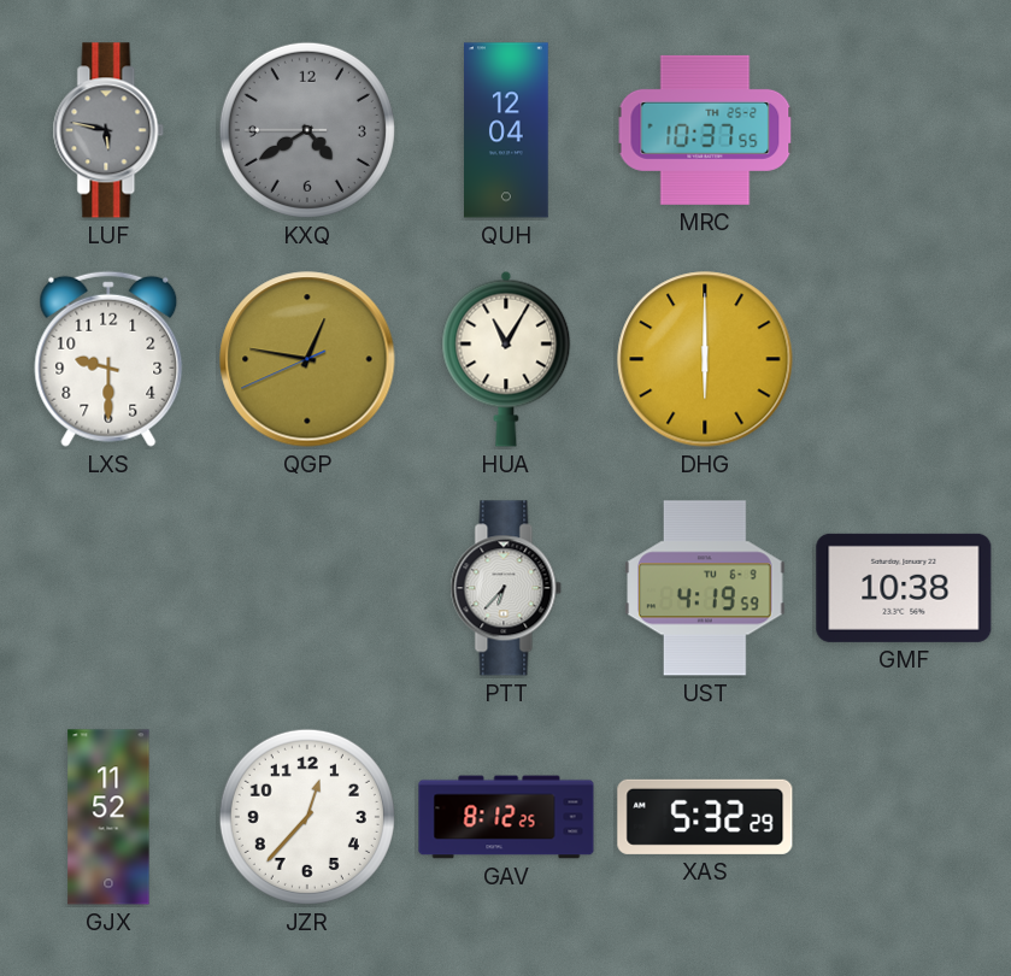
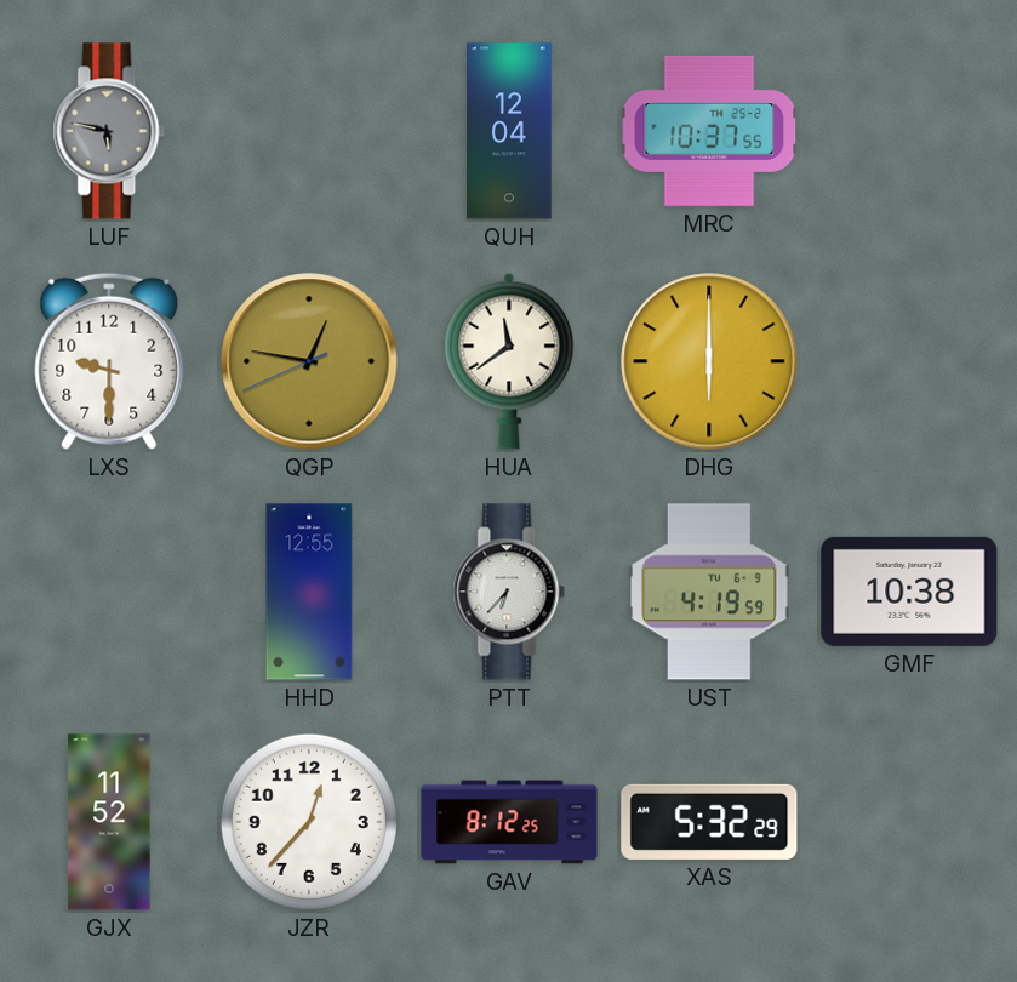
KXQ: 4:39 -> none (307, 130)
HUA: 11:05 -> 11:39 (509, 361)
HHD: none -> 12:55 (309, 592)
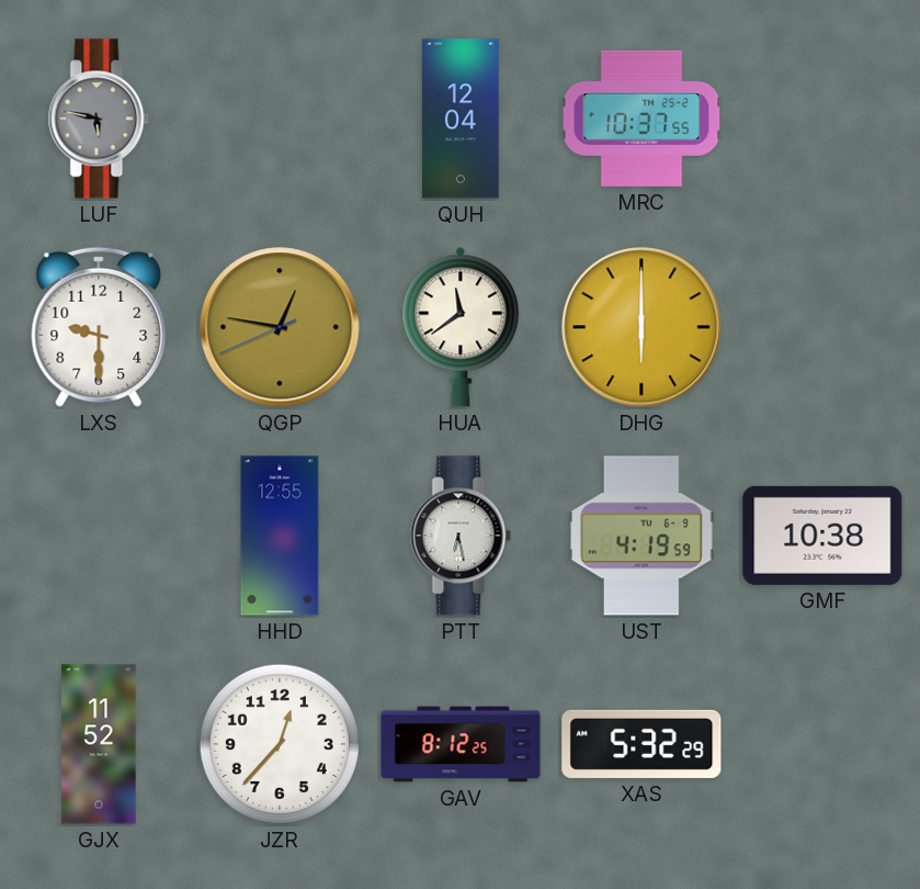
PTT: 6:37 -> 6:28 (461, 536)
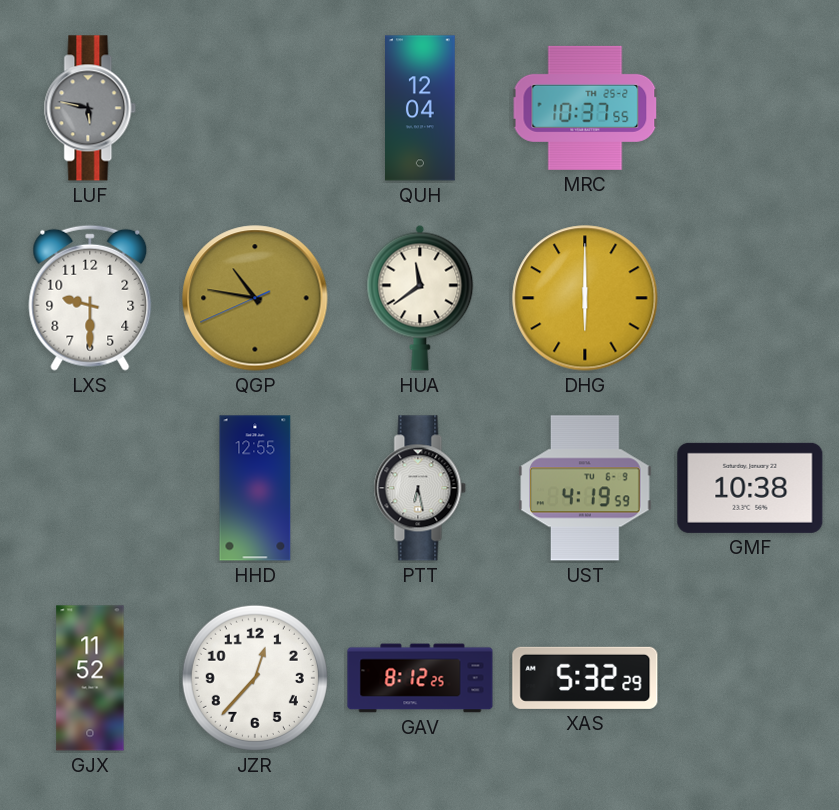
QGP: 12:46 -> 10:46 (255, 298)
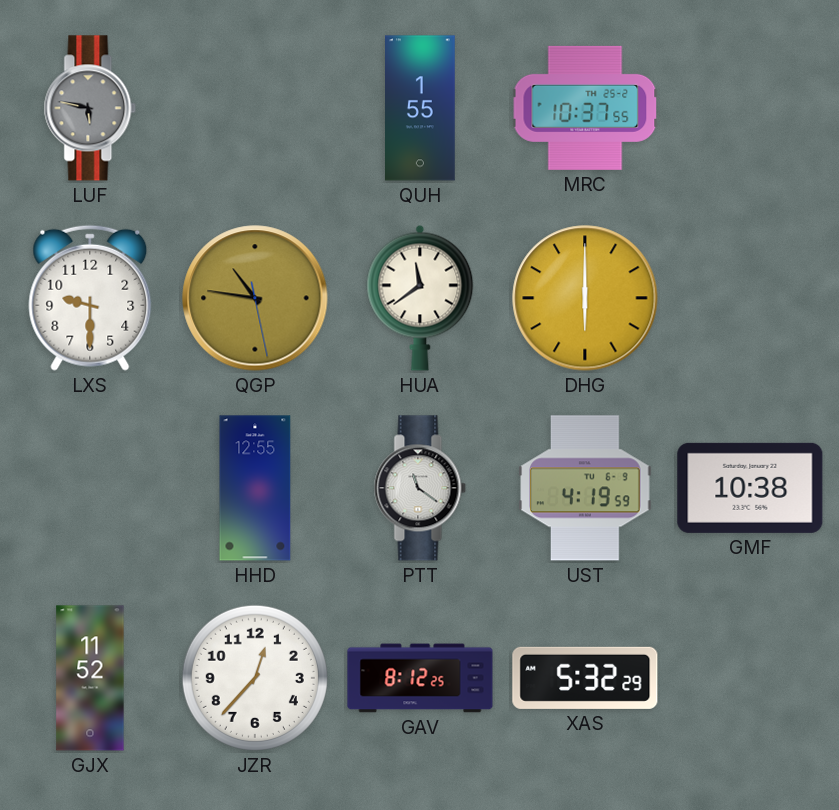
QUH: 12:04 -> 1:55 (421, 108)
QGP: 10:46:41 -> 10:46:28 (255, 298)
PTT: 6:28 -> 11:21 (420, 488)
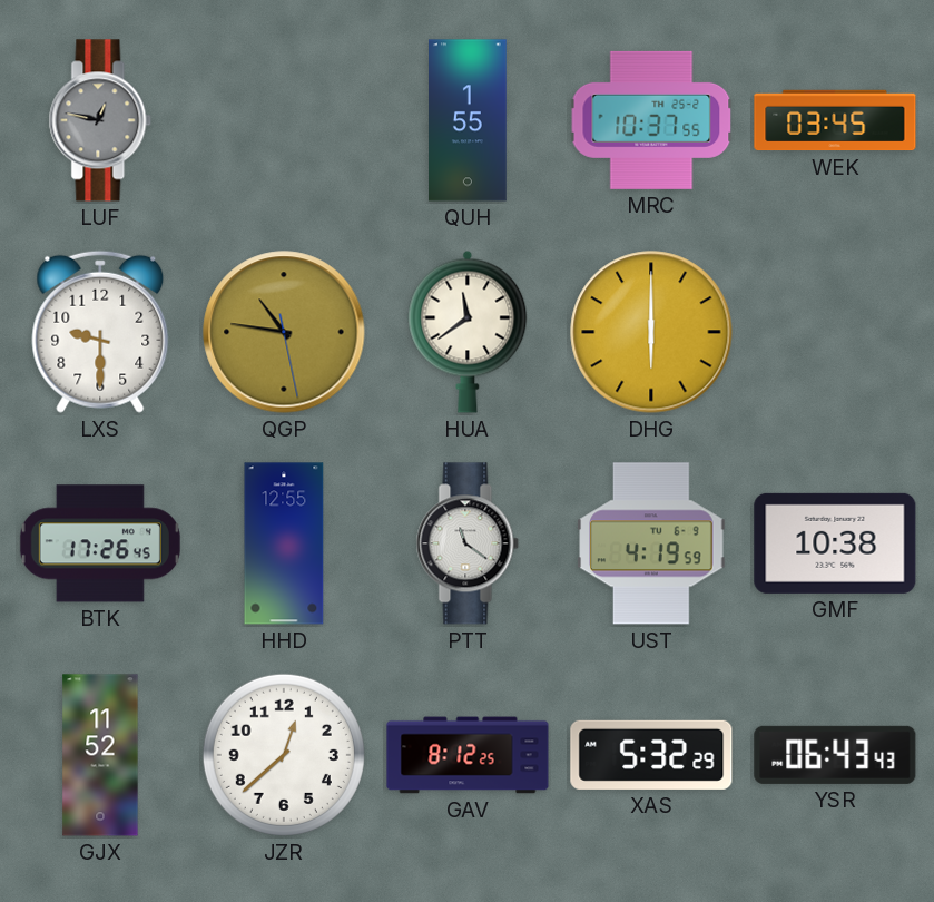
LUF: 5:47 -> 12:47 (100, 120)
WEK: none -> 03:45 (835, 120)
BTK: none -> 17:26 (100, 543)
JZR: 12:37 -> 12:38 (284, 755)
YSR: none -> 06:43 (835, 755)
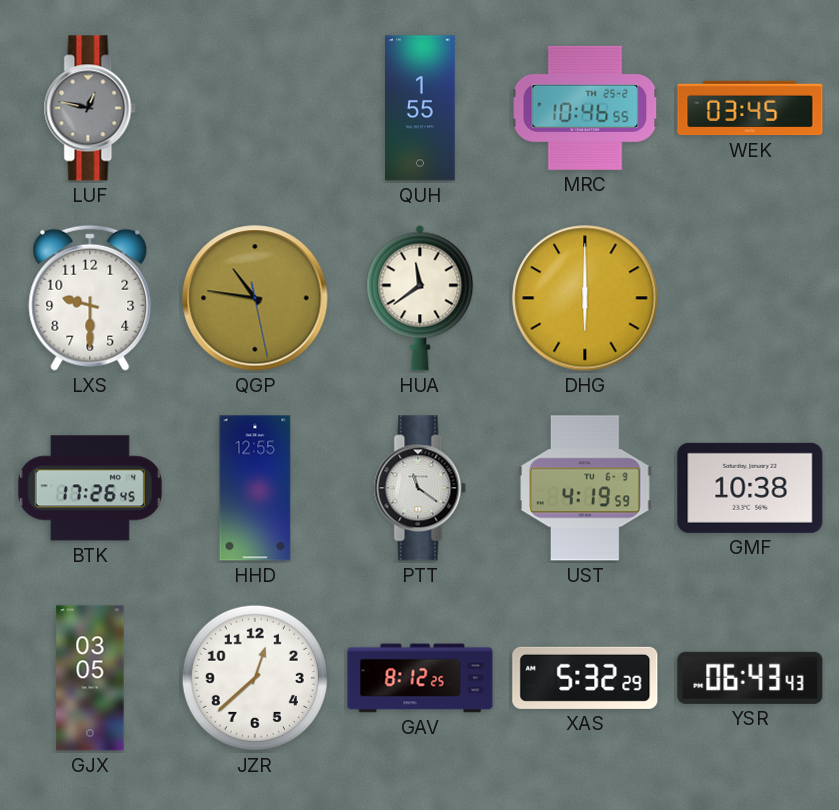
MRC: 10:37 -> 10:46 (585, 108)
GJX: 11:52 -> 03:05 (90, 678)
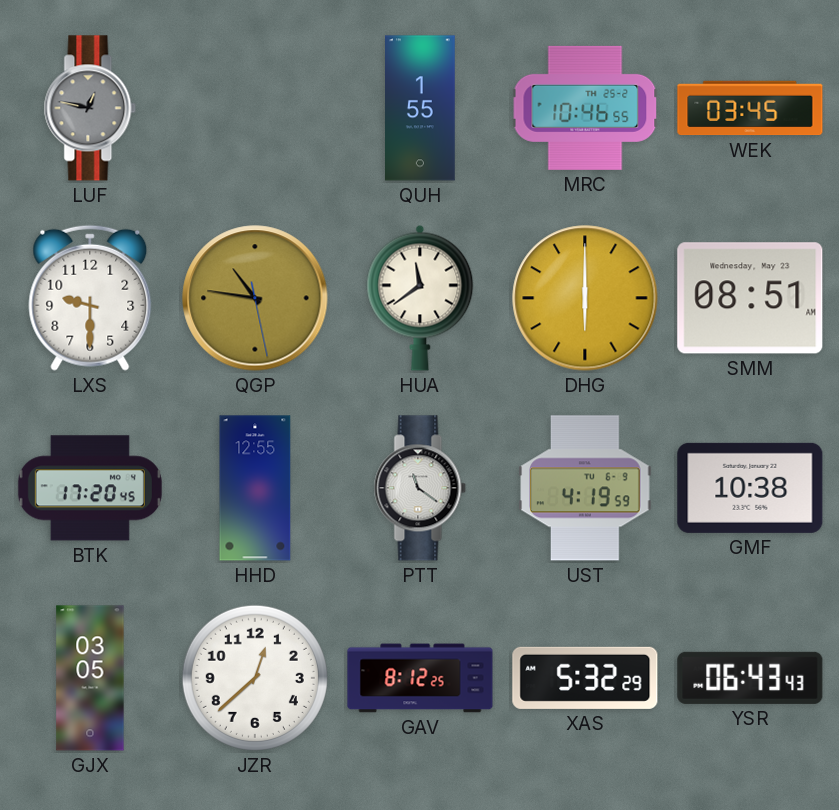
SMM: none -> 08:51 (750, 298)
BTK: 17:26 -> 17:20 (90, 488)
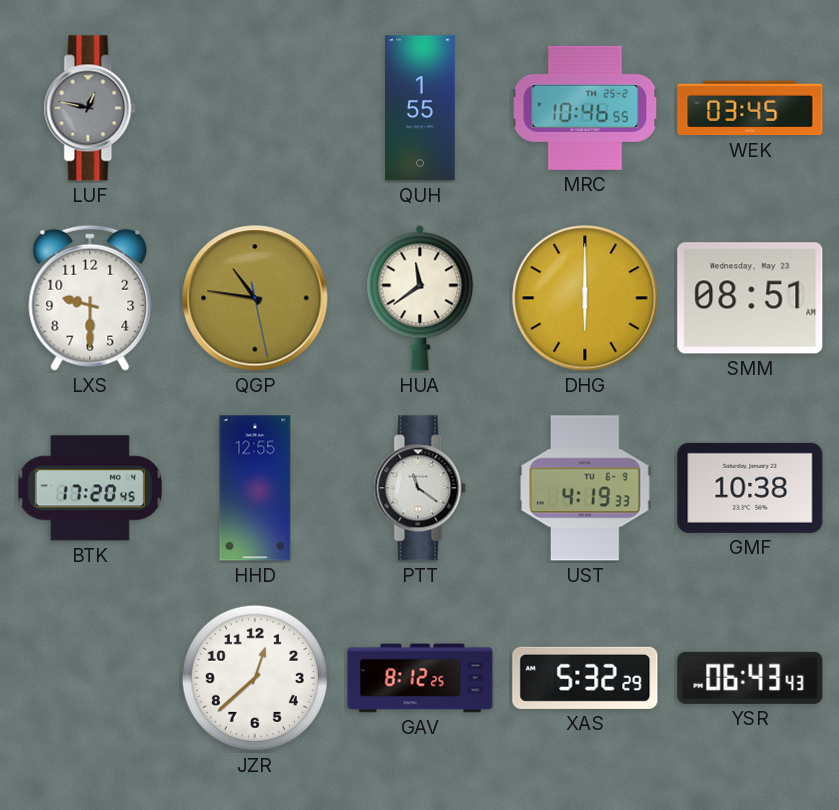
UST: 4:19:59 -> 4:19:33 (585, 488)
GJX: 03:05 -> none (90, 678)
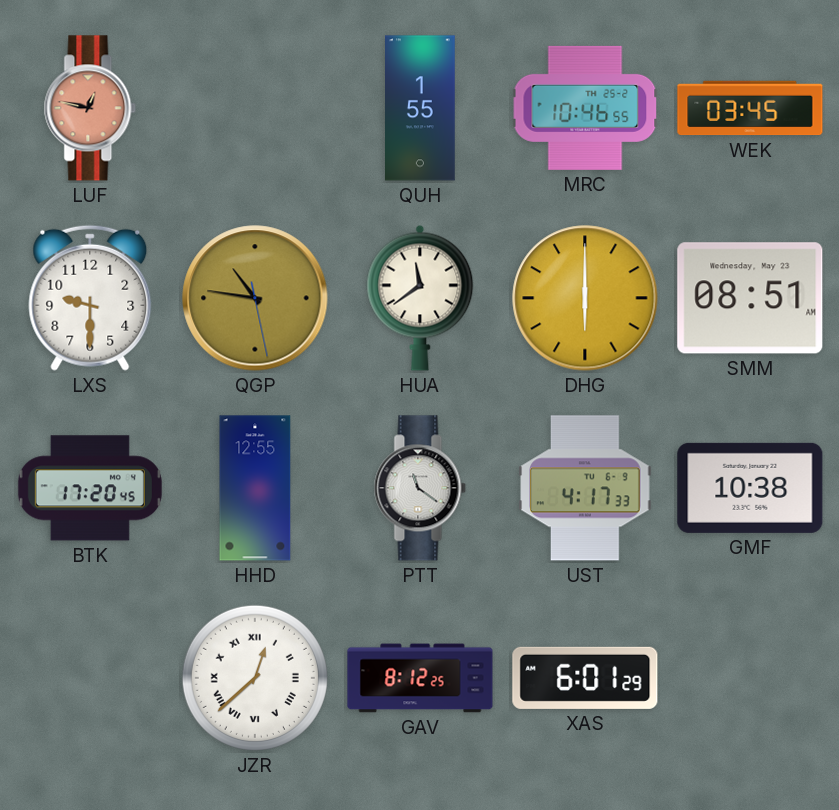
LUF dial: grey -> salmon (90, 108)
UST: 4:19 -> 4:17 (585, 488)
JZR numerals: Arabic -> Roman (255, 678)
XAS: 5:32 -> 6:01 (585, 678)
YSR: 06:43 -> none (750, 678)
